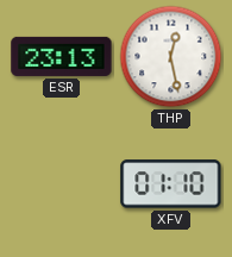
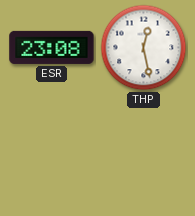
ESR: 23:13 -> 23:08 (52, 47)
XFV: 01:10 -> none (171, 184)
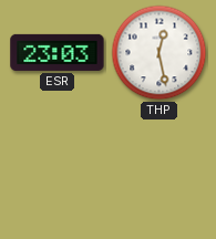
ESR: 23:08 -> 23:03 (58, 52)
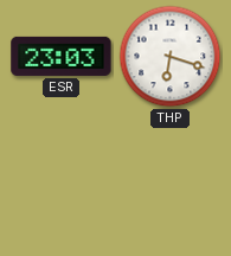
THP: 12:28 -> 6:18 (171, 57)
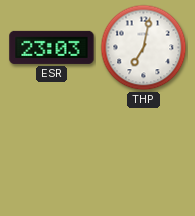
THP: 6:18 -> 7:02 (144, 48)
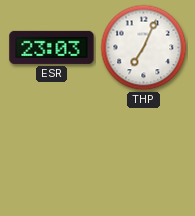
THP: 7:02 -> 7:04 (144, 48)
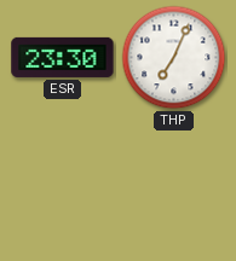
ESR: 23:03 -> 23:30 (63, 57)
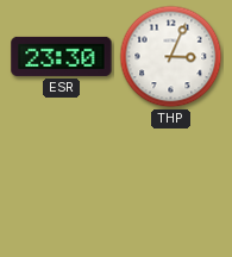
THP: 7:04 -> 3:04 (171, 57)
